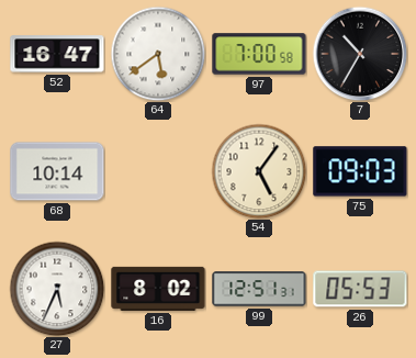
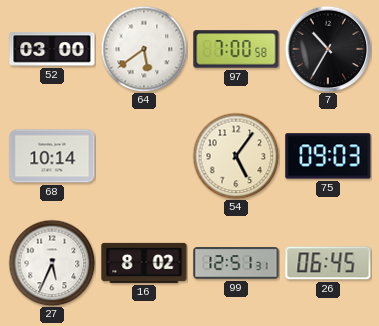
52: 16:47 -> 03:00 (52, 49)
26: 05:53 -> 06:45 (328, 263)
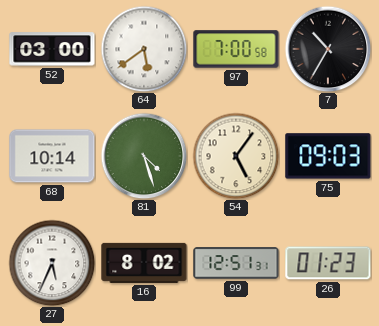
81: none -> 4:27 (144, 156)
26: 06:45 -> 01:23 (328, 263)
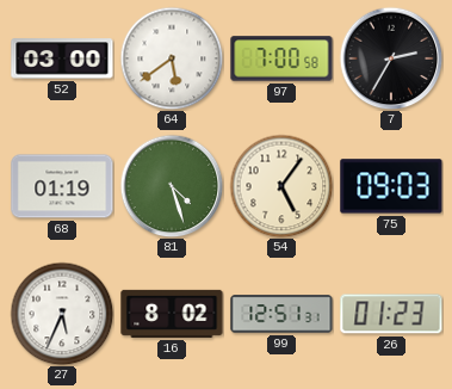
7: 10:35 -> 2:35 (391, 58)
68: 10:14 -> 01:19 (62, 186)
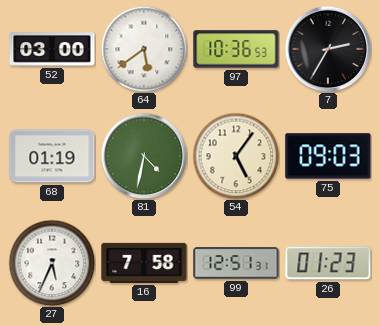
97: 7:00 -> 10:36 (236, 49)
81: 4:27 -> 4:32 (144, 156)
16: 8:02 -> 7:58 (144, 263)
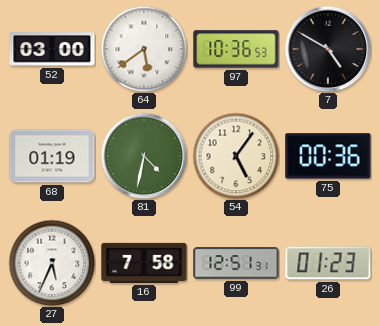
7: 2:35 -> 4:50 (328, 49)
75: 09:03 -> 00:36 (328, 156)
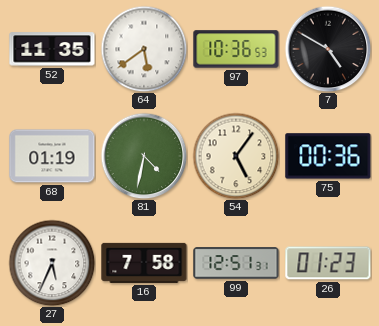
52: 03:00 -> 11:35 (52, 49)
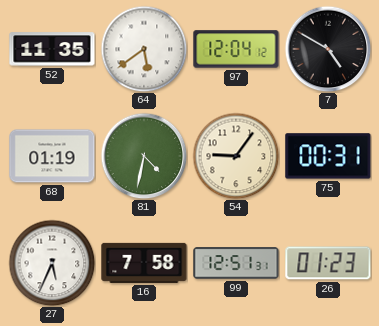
97: 10:36 -> 12:04 (236, 49)
54: 5:06 -> 9:06 (236, 156)
75: 00:36 -> 00:31 (328, 156)
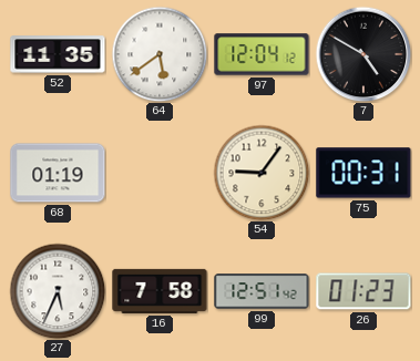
81: 4:32 -> none (144, 156)
99: 12:51:31 -> 12:51:42 (262, 291)
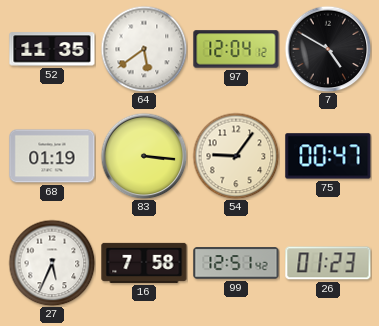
83: none -> 3:16 (144, 156)
75: 00:31 -> 00:47 (328, 156)
